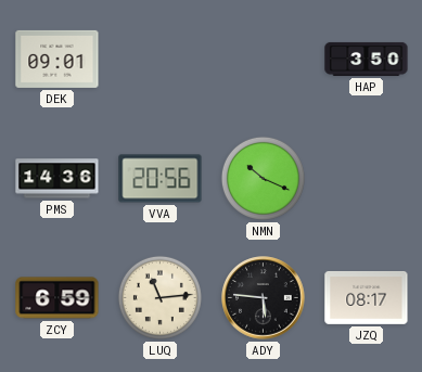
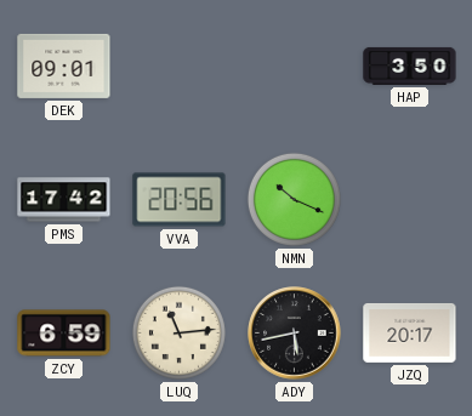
PMS: 14:36 -> 17:42 (64, 200)
ADY: 5:46 -> 5:43 (295, 334)
JZQ: 08:17 -> 20:17 (410, 334)
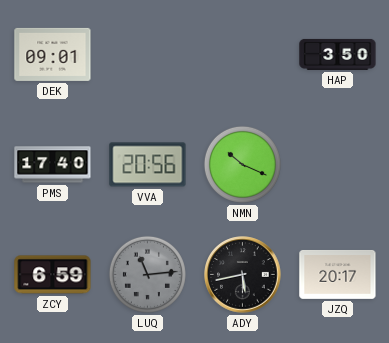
PMS: 17:42 -> 17:40 (53, 165)
LUQ dial: cream -> grey (147, 274)
